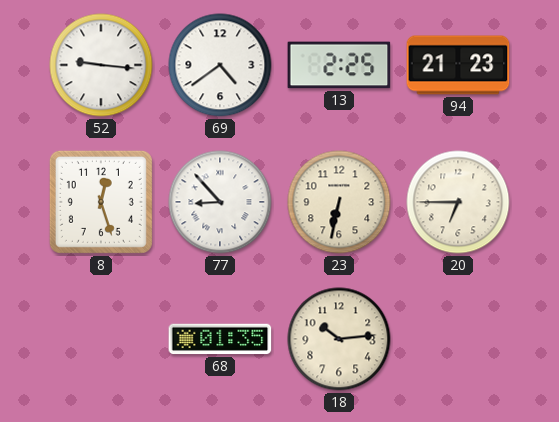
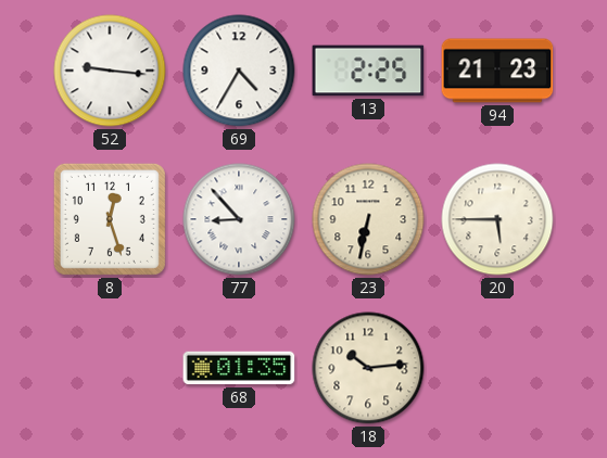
69: 4:39 -> 4:35 (239, 71)
20: 6:45 -> 5:45 (497, 219)
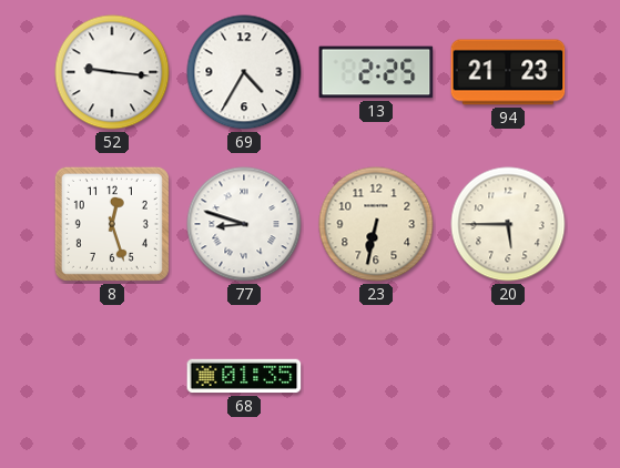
77: 8:53 -> 8:48 (244, 224)
18: 10:14 -> none (368, 368)
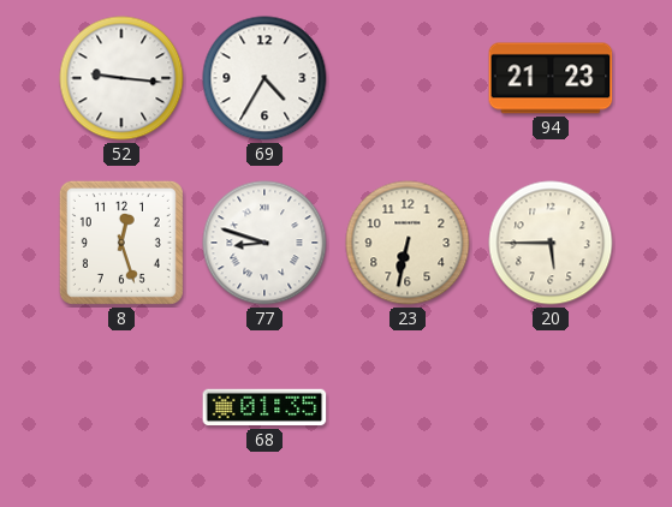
13: 2:25 -> none (376, 72)
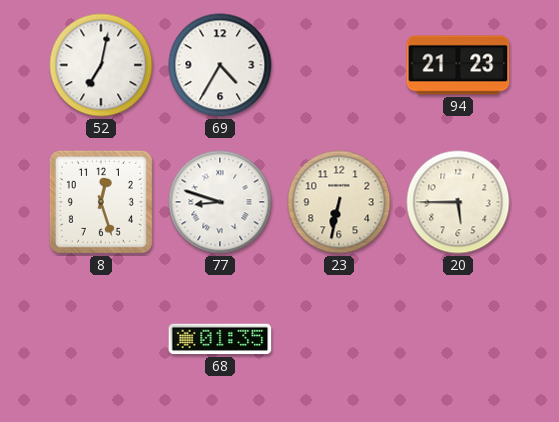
52: 9:16 -> 7:02 (101, 65)
